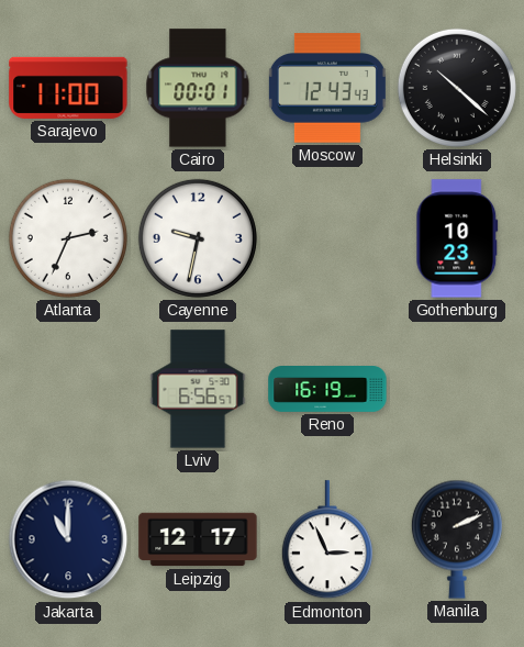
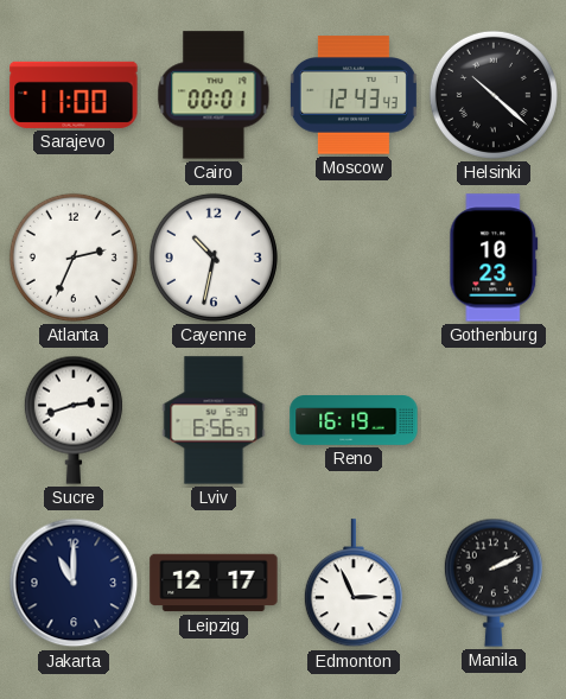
Cayenne: 9:32 -> 10:32 (214, 258)
Sucre: none -> 2:42 (74, 420)
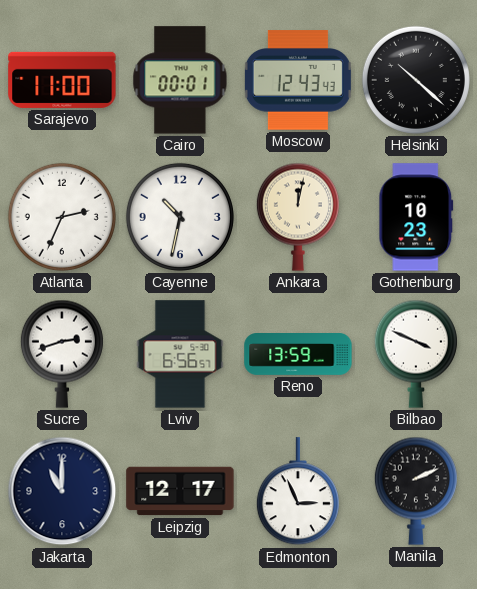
Ankara: none -> 12:02 (298, 217)
Reno: 16:19 -> 13:59 (298, 354)
Bilbao: none -> 3:49 (416, 354)
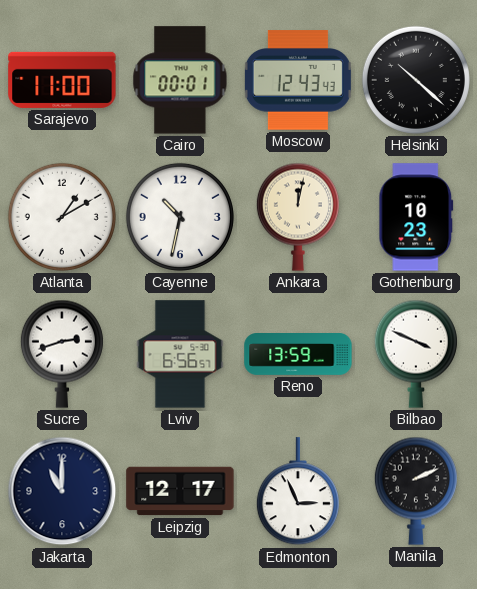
Atlanta: 2:34 -> 1:10 (62, 217)
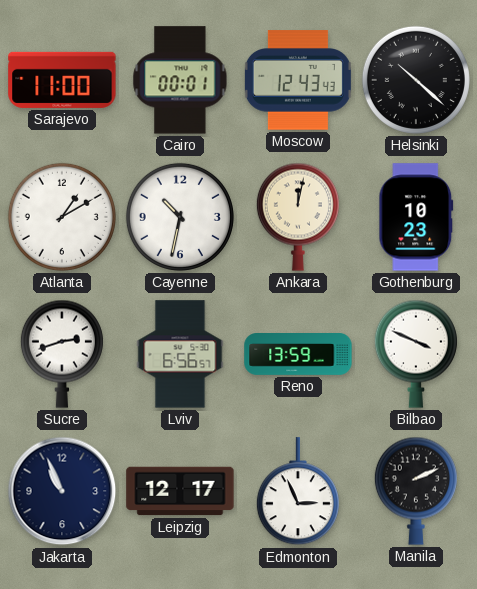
Jakarta: 11:00 -> 10:56 (62, 491)
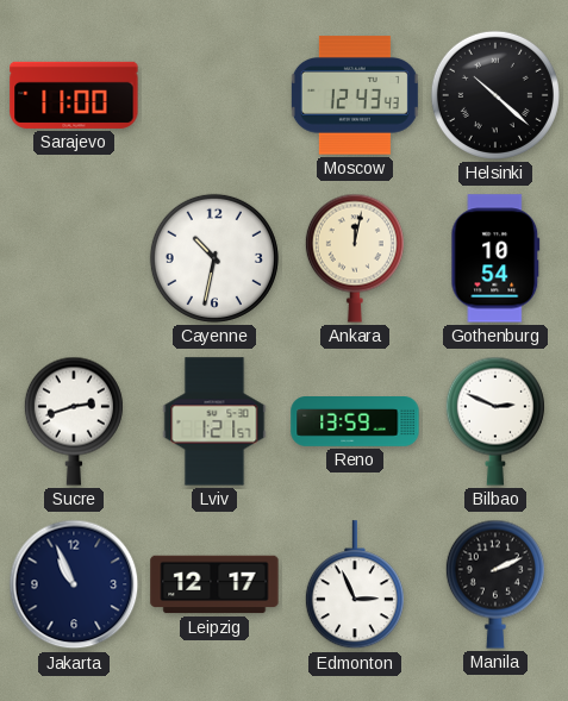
Cairo: 00:01 -> none (180, 80)
Atlanta: 1:10 -> none (62, 217)
Gothenburg: 10:23 -> 10:54 (495, 258)
Lviv: 6:56 -> 1:21 (214, 421)
Bilbao: 3:49 -> 2:49 (495, 421)
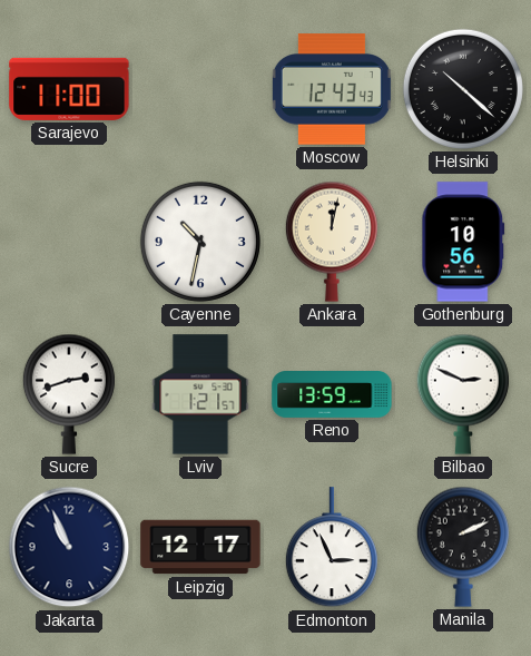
Gothenburg: 10:54 -> 10:56 (463, 242)
